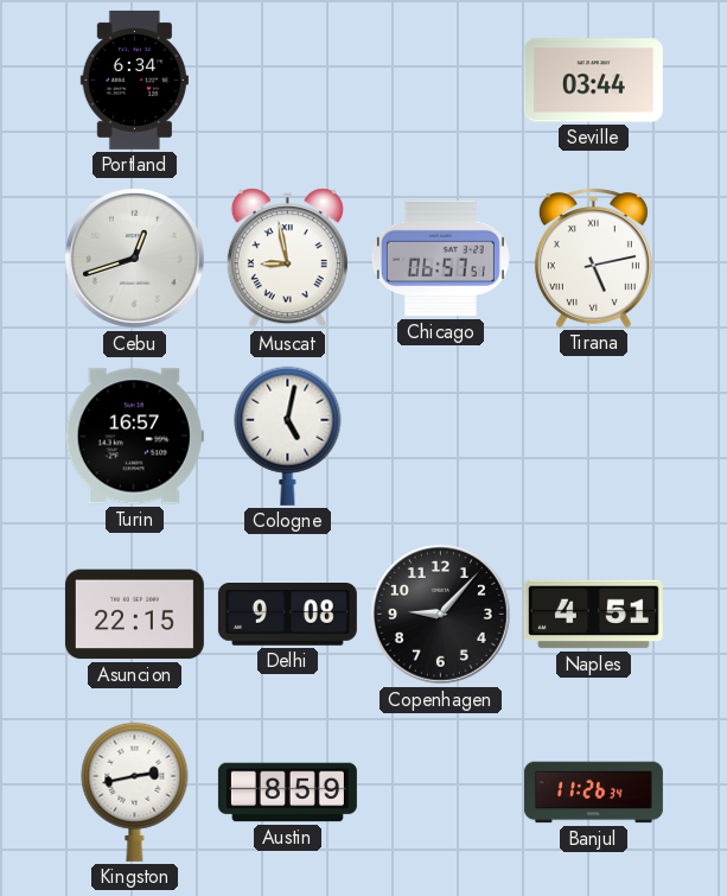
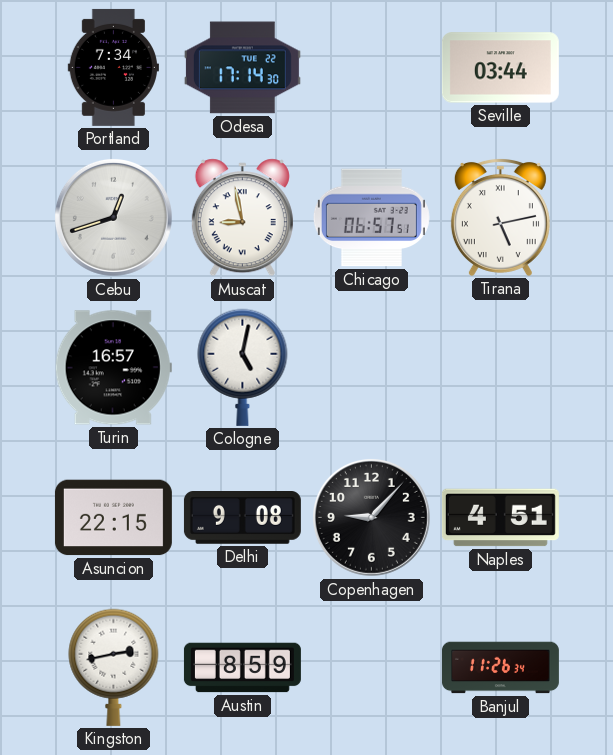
Portland: 6:34 -> 7:34 (113, 67)
Odesa: none -> 17:14 (242, 68)
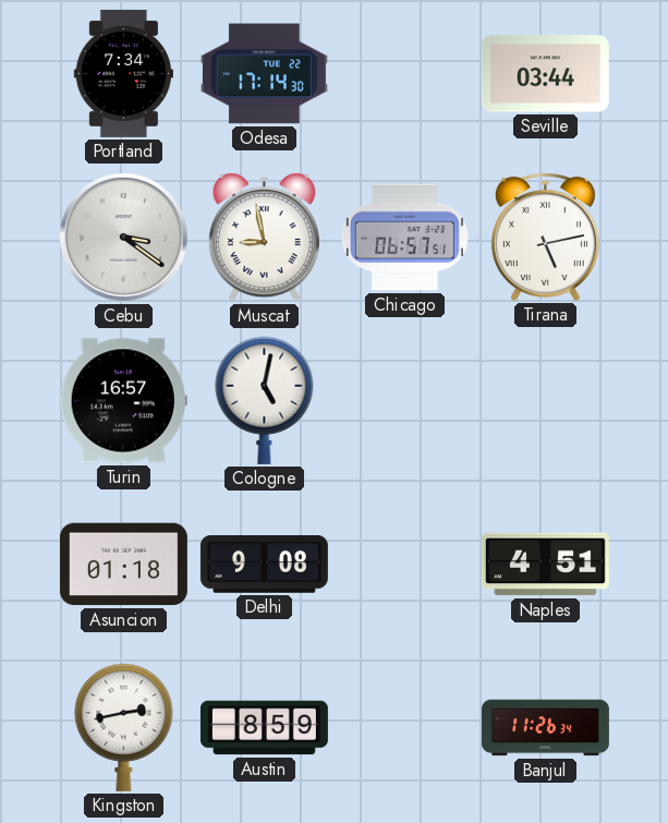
Cebu: 12:42 -> 3:21 (123, 237)
Asuncion: 22:15 -> 01:18 (123, 565)
Copenhagen: 9:07 -> none (371, 517)
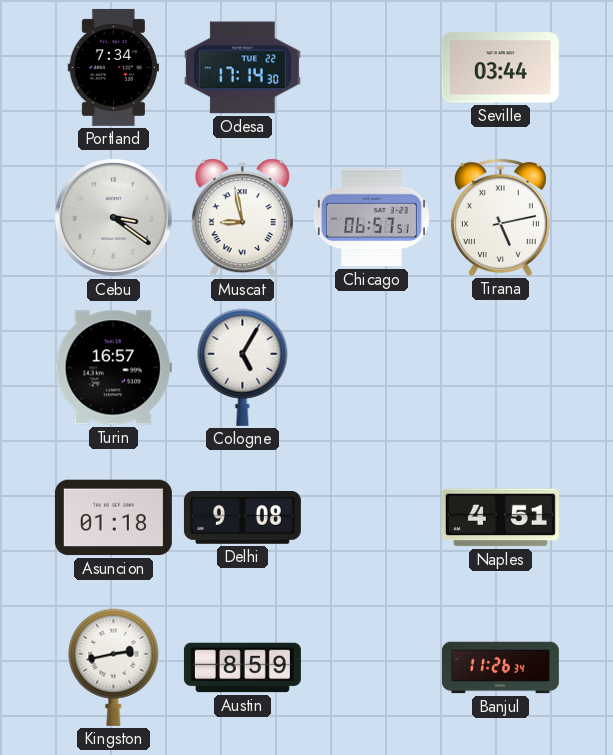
Cologne: 5:02 -> 5:05 (243, 367)
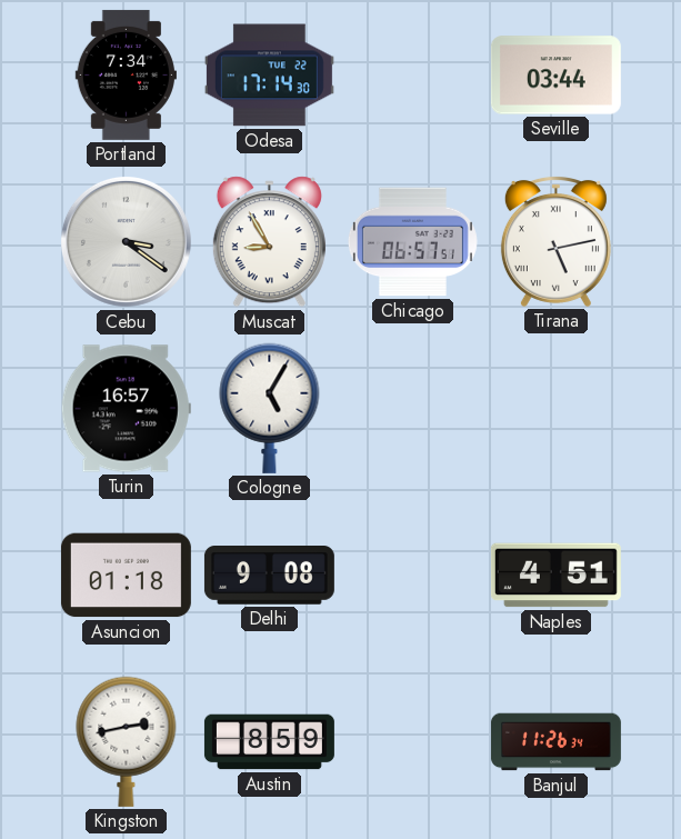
Muscat: 8:58 -> 8:55 (269, 242)
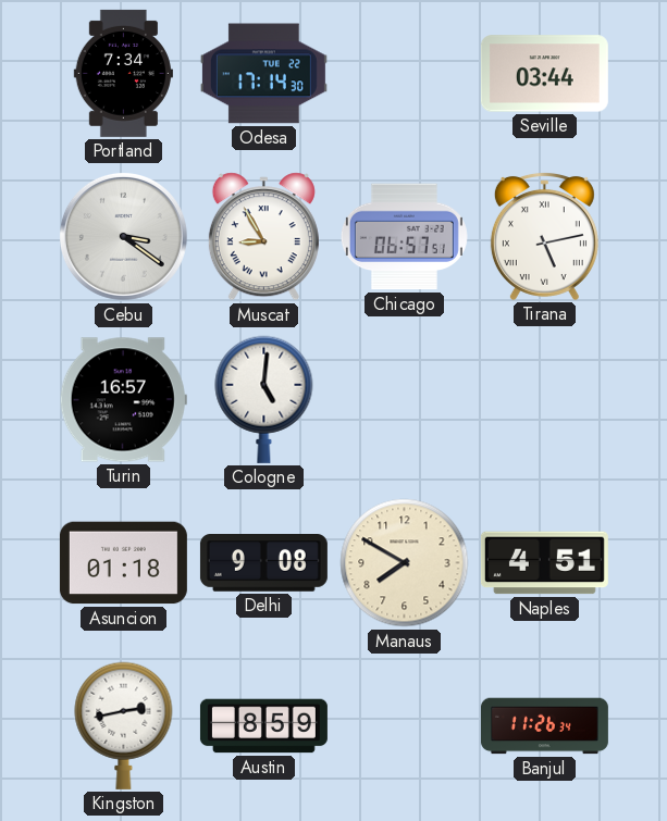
Cologne: 5:05 -> 5:01 (264, 399)
Manaus: none -> 7:50 (405, 563)
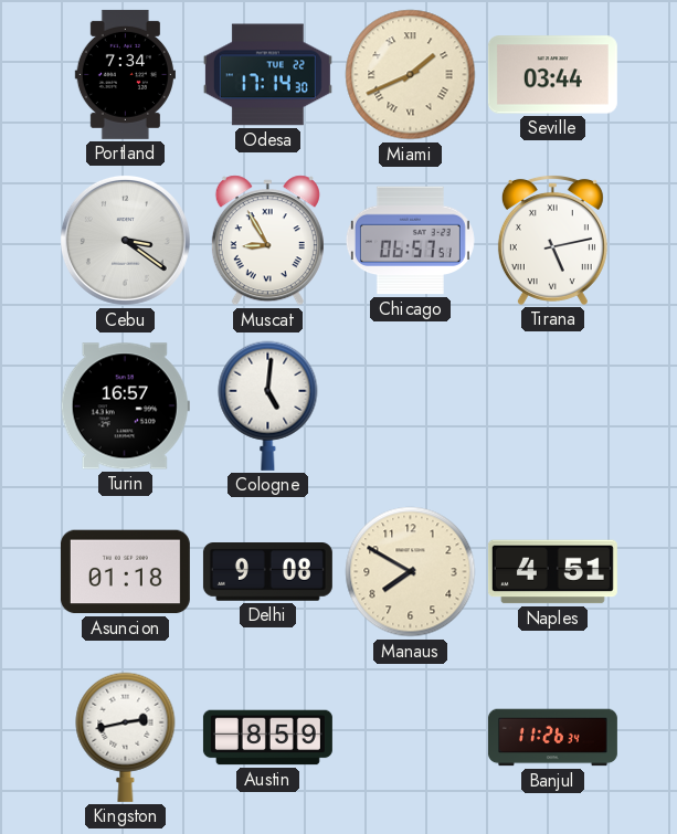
Miami: none -> 1:41 (411, 75)
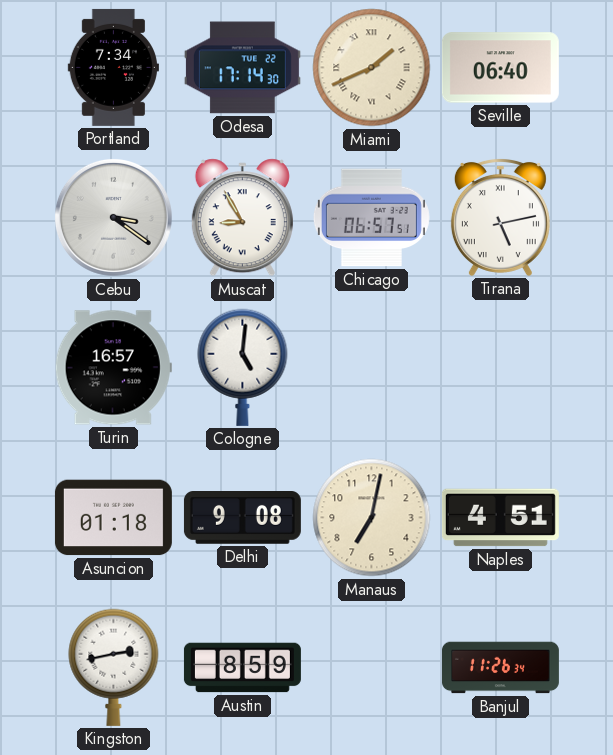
Seville: 03:44 -> 06:40 (500, 68)
Manaus: 7:50 -> 7:02 (372, 518)
